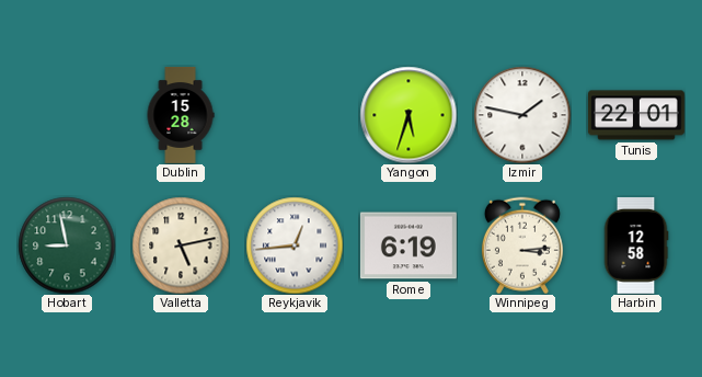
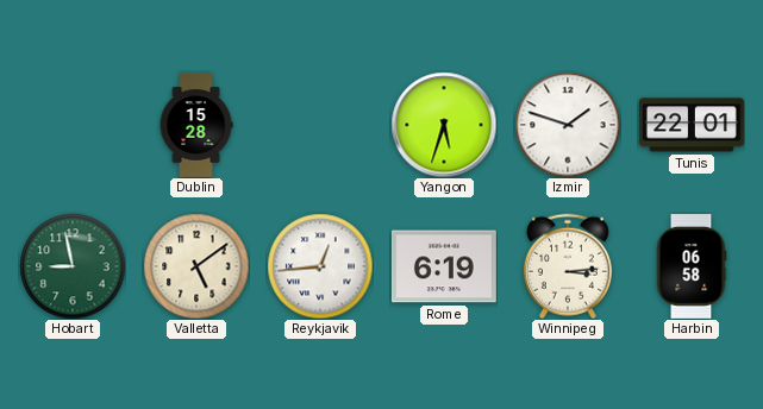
Izmir: 1:47 -> 1:48 (568, 125)
Valletta: 5:13 -> 5:09 (196, 266)
Harbin: 12:58 -> 06:58 (692, 266)
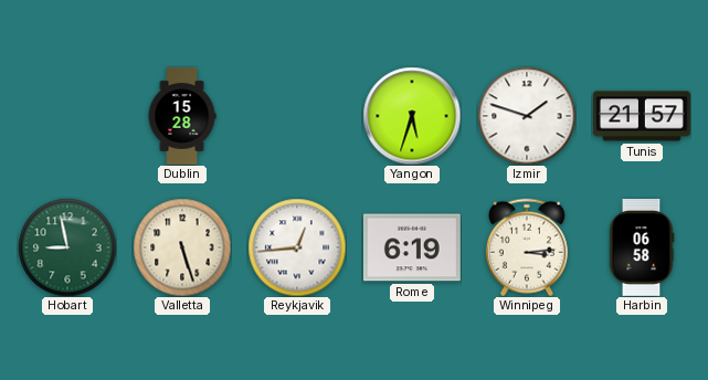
Tunis: 22:01 -> 21:57 (642, 116)
Valletta: 5:09 -> 5:27 (182, 247)
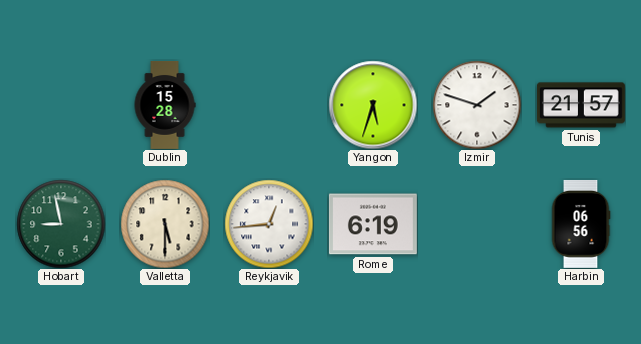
Valletta: 5:27 -> 5:30 (165, 224)
Winnipeg: 3:14 -> none (527, 247)
Harbin: 06:58 -> 06:56 (581, 224)
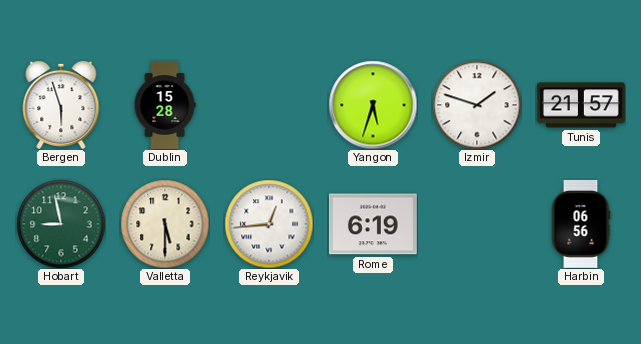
Bergen: none -> 5:57 (61, 105)
